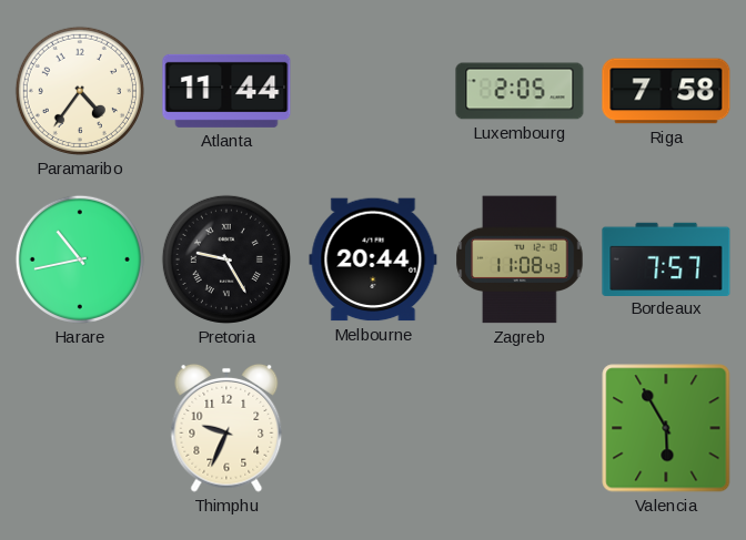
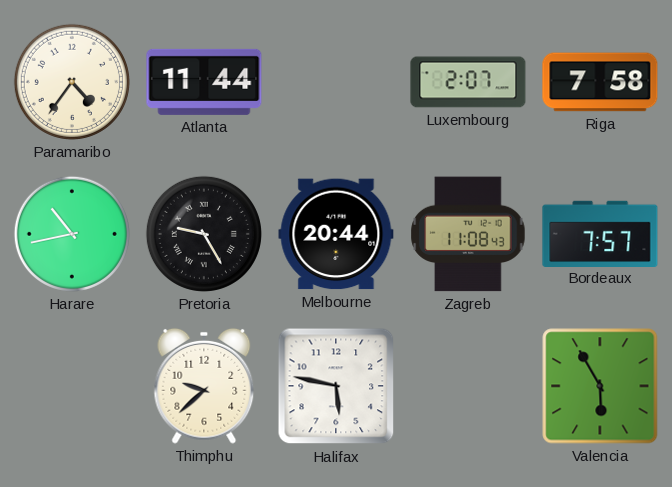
Luxembourg: 2:05 -> 2:07 (468, 82)
Thimphu: 9:34 -> 9:38 (204, 386)
Halifax: none -> 5:47 (336, 386)
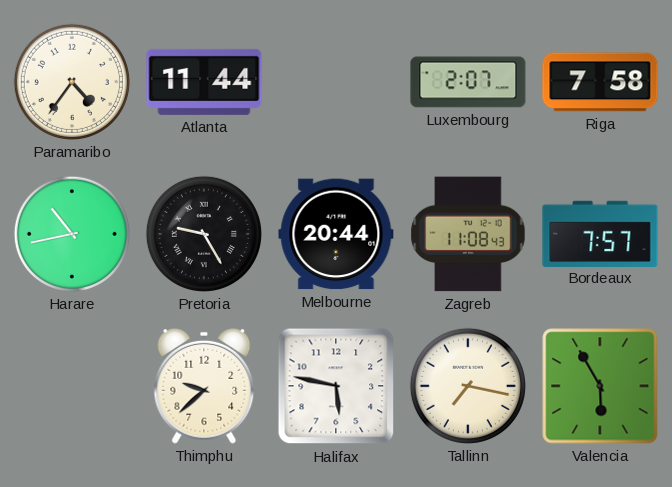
Tallinn: none -> 7:17 (468, 386)
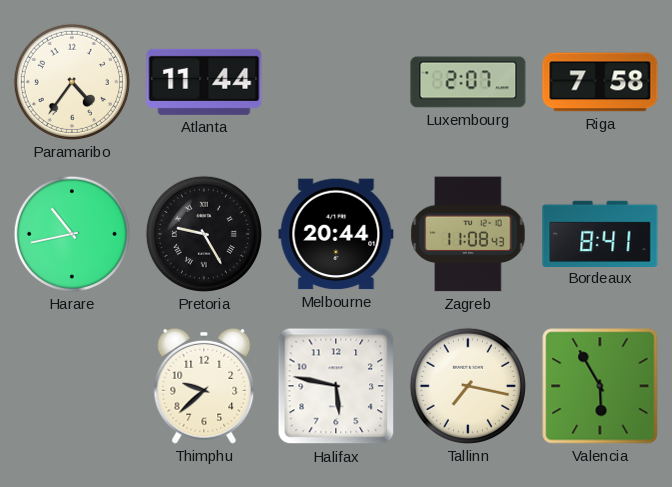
Bordeaux: 7:57 -> 8:41 (600, 233)
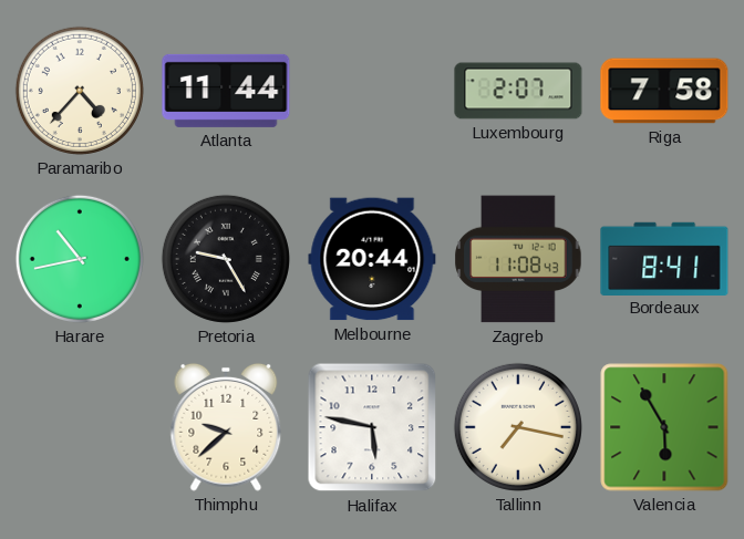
Paramaribo: 4:36 -> 4:37 (80, 91)
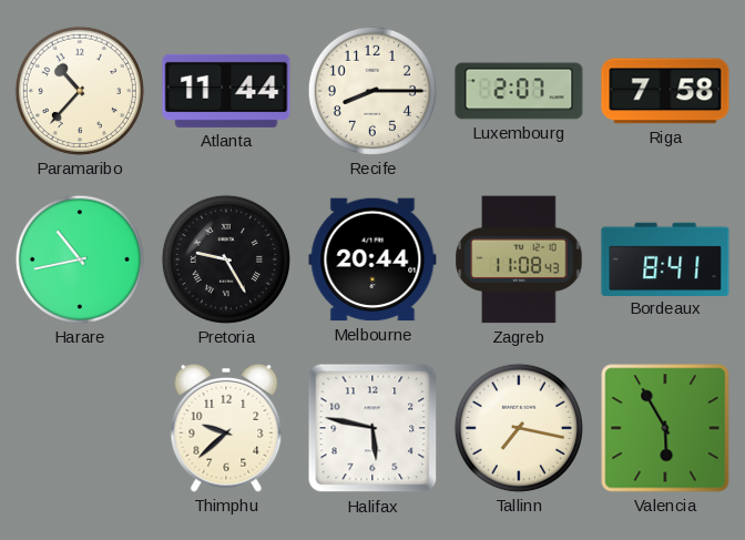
Paramaribo: 4:37 -> 10:37 (80, 91)
Recife: none -> 8:15 (372, 91)
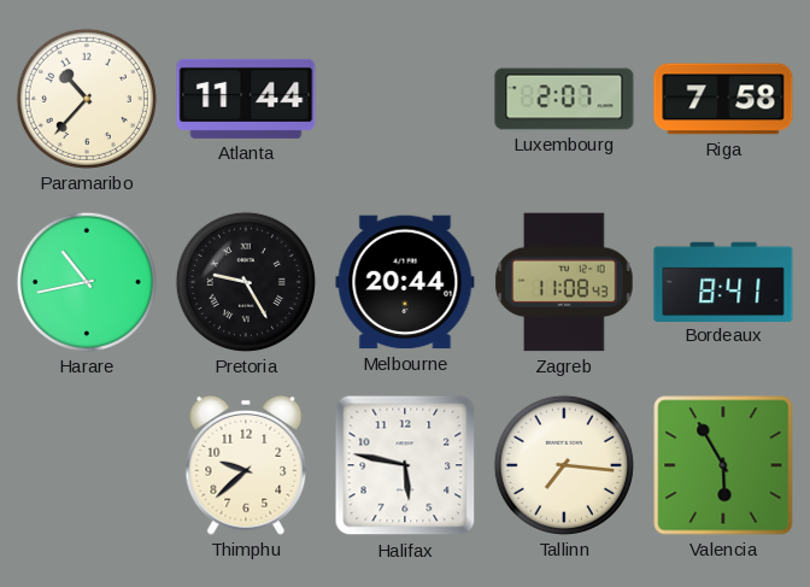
Recife: 8:15 -> none (372, 91)
Tallinn: 7:17 -> 7:16 (564, 465)
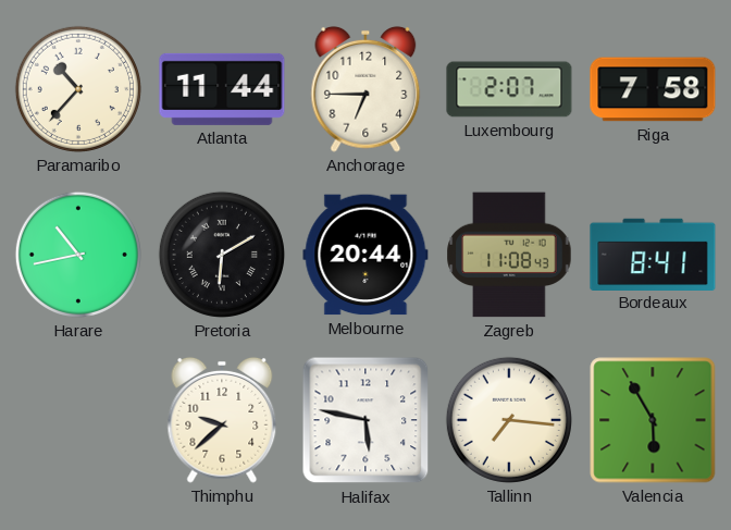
Anchorage: none -> 6:45 (365, 89)
Pretoria: 9:25 -> 6:10 (222, 255)
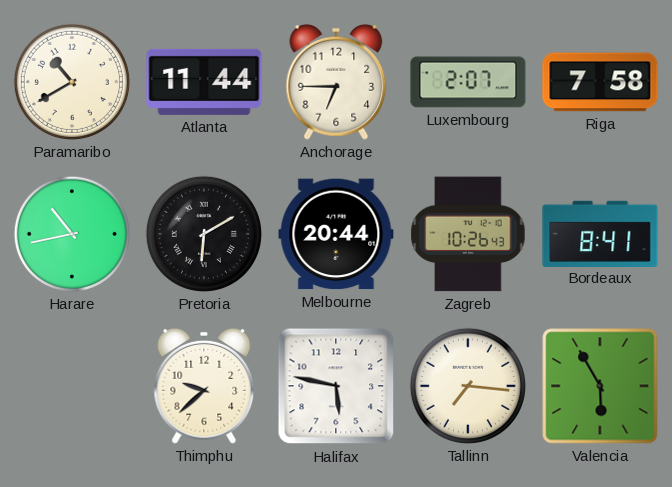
Paramaribo: 10:37 -> 10:40 (72, 82)
Zagreb: 11:08 -> 10:26 (468, 234)
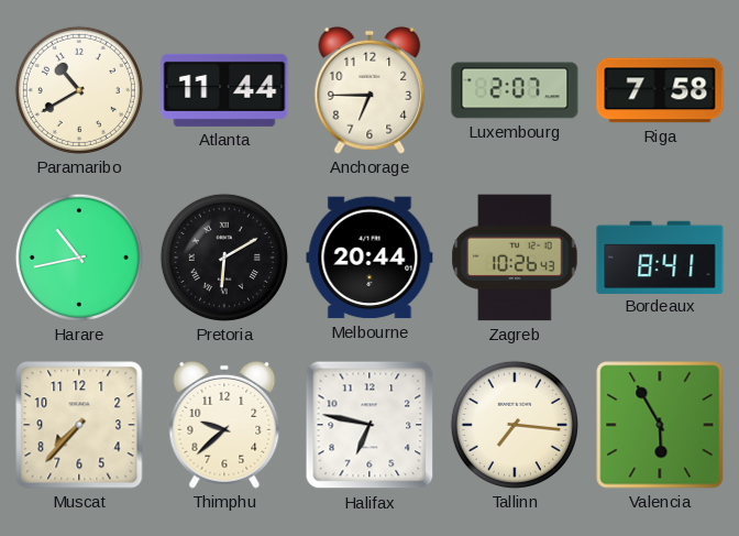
Muscat: none -> 7:37 (79, 425)
Halifax: 5:47 -> 6:47 (369, 425)
